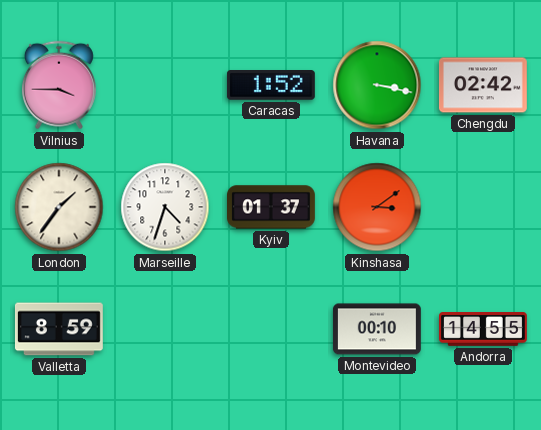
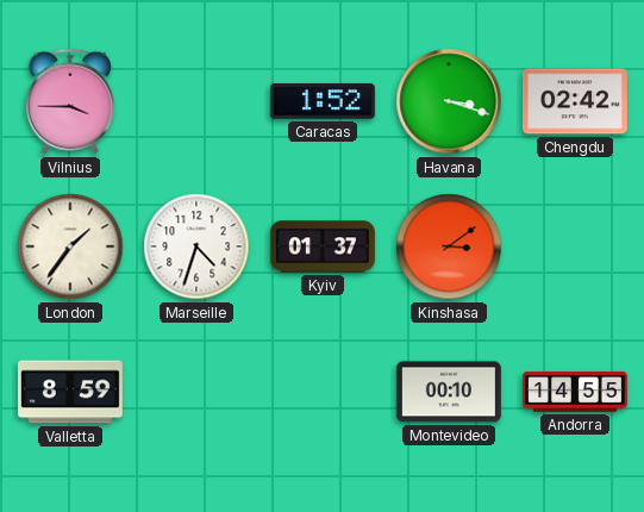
Havana: 3:17 -> 3:18 (449, 101)
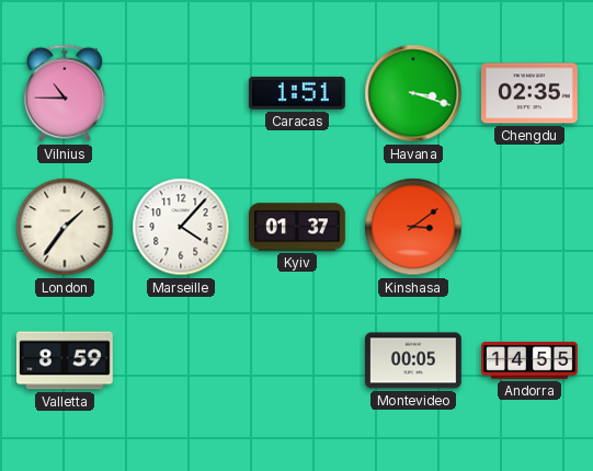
Vilnius: 3:45 -> 10:45 (65, 93)
Caracas: 1:52 -> 1:51 (297, 94)
Chengdu: 02:42 -> 02:35 (529, 93)
Marseille: 4:33 -> 4:07 (181, 227)
Montevideo: 00:10 -> 00:05 (413, 360)
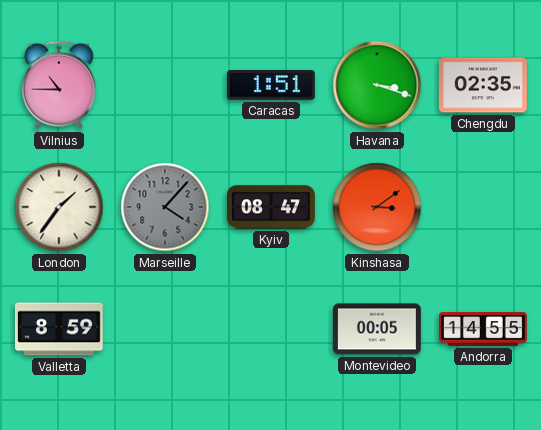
Marseille dial: white -> grey (165, 207)
Kyiv: 01:37 -> 08:47 (272, 207)
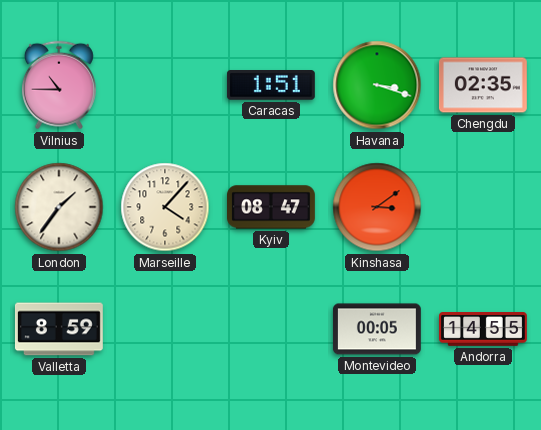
Marseille dial: grey -> cream (165, 207)
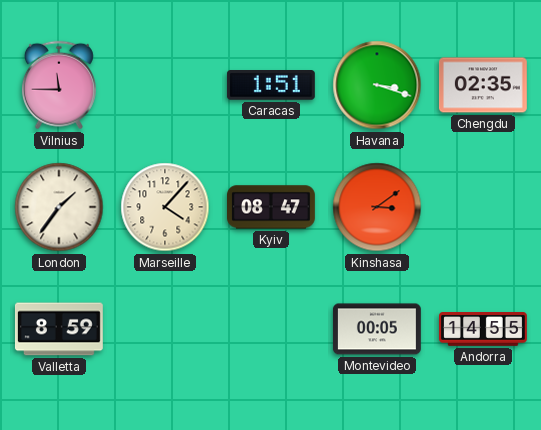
Vilnius: 10:45 -> 11:45 (59, 85)
